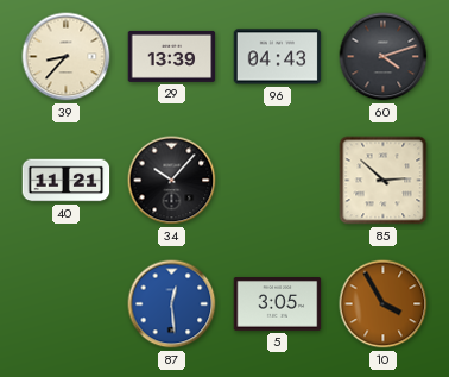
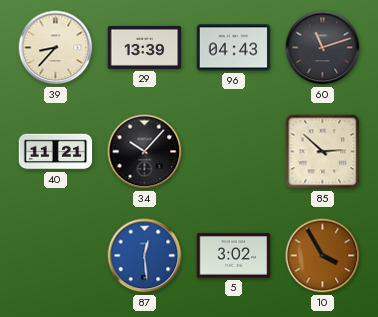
60: 4:12 -> 11:12 (323, 48)
5: 3:05 -> 3:02 (234, 256)
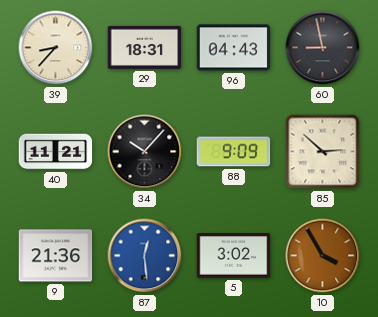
29: 13:39 -> 18:31 (145, 47)
60: 11:12 -> 8:58 (323, 48)
88: none -> 9:09 (234, 152)
9: none -> 21:36 (56, 256)
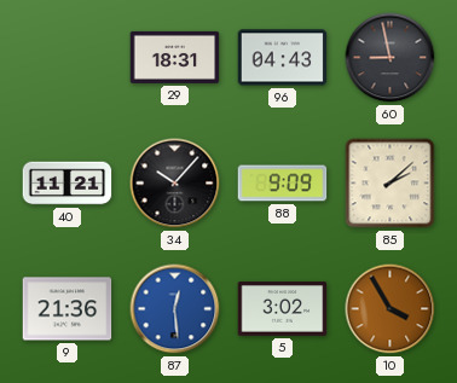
39: 8:37 -> none (56, 48)
85: 2:52 -> 2:08 (391, 184)
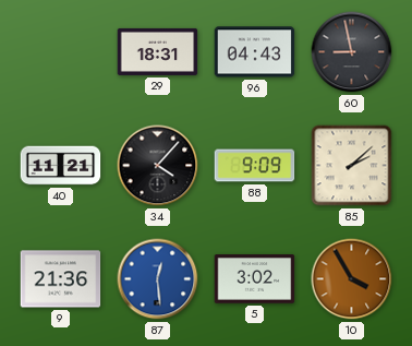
34: 10:07 -> 4:07 (158, 166)
